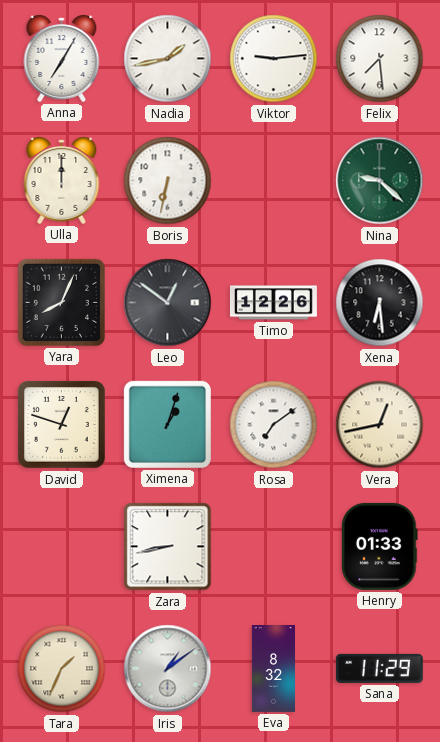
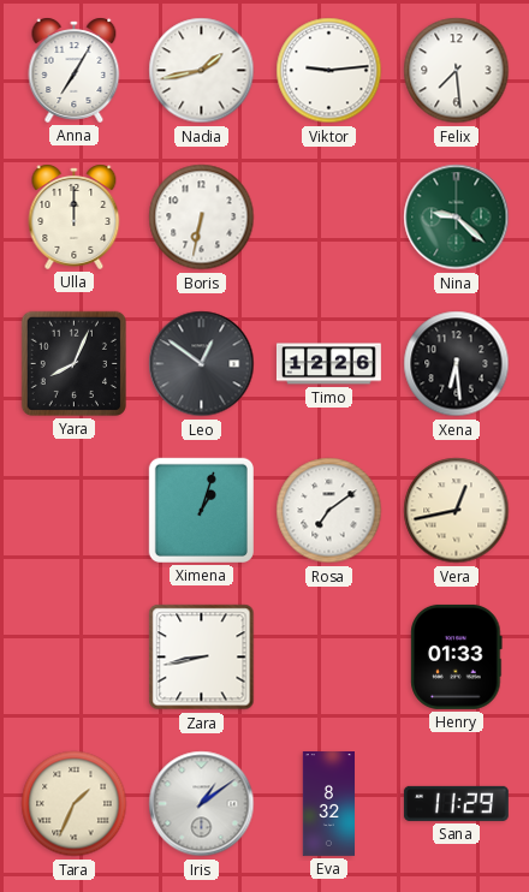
David: 12:48 -> none (62, 425)
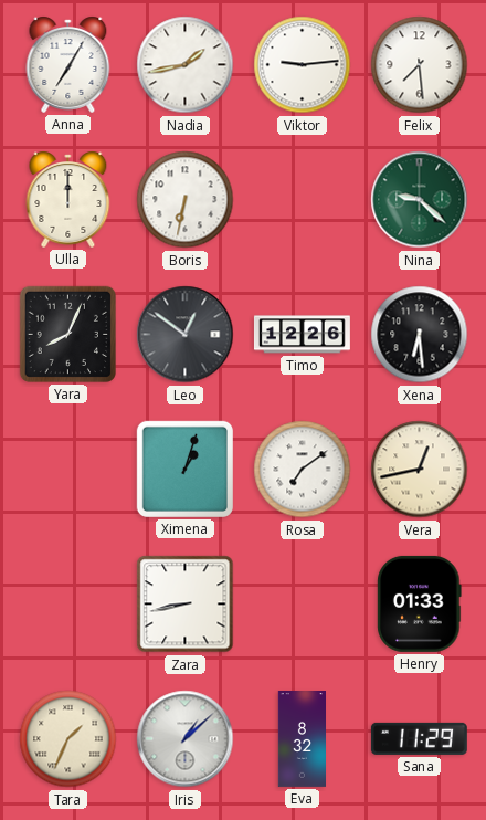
Iris: 1:09 -> 1:08 (186, 739)
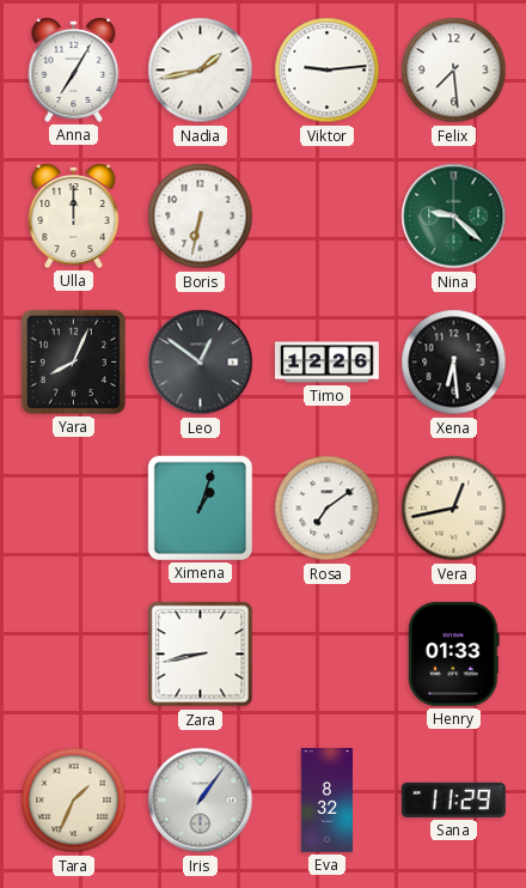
Iris: 1:08 -> 1:06 (201, 801)
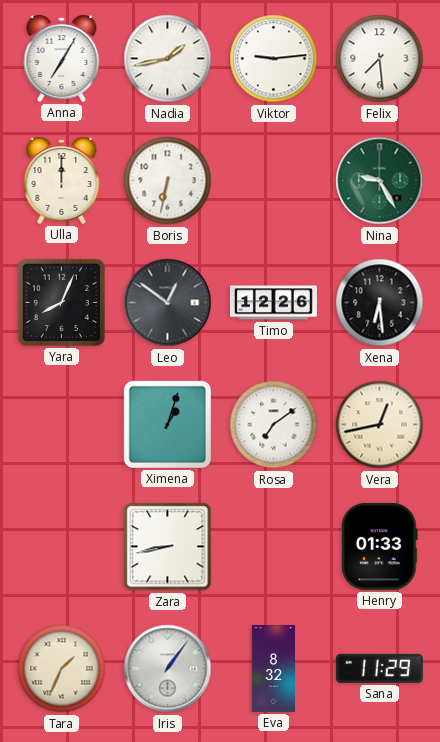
Nina: 9:22 -> 9:25 (380, 181)
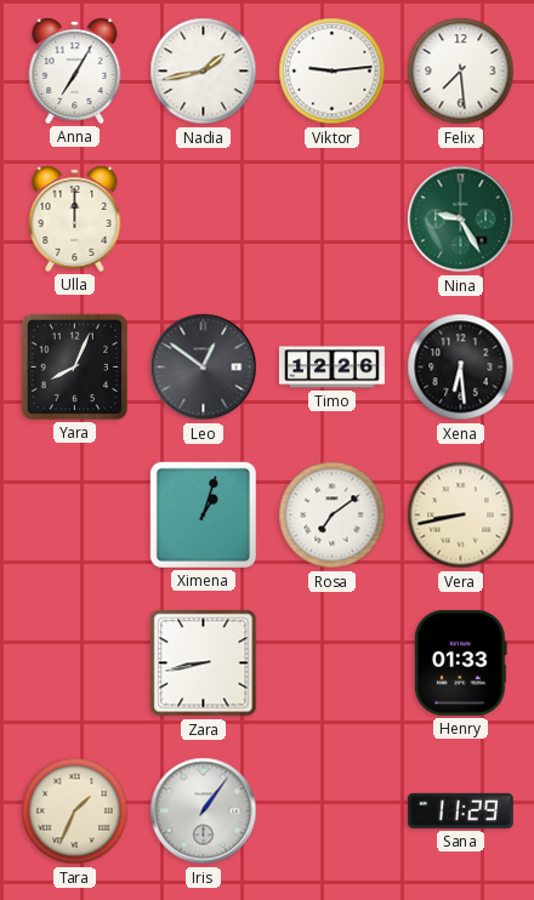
Boris: 6:32 -> none (168, 181)
Vera: 12:43 -> 8:43 (461, 515)
Eva: 8:32 -> none (273, 669)
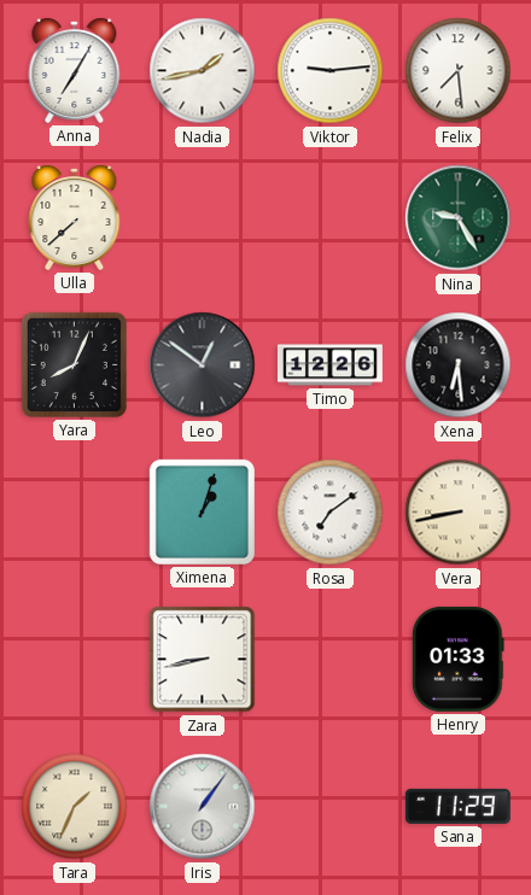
Ulla: 12:00 -> 7:38 (75, 217)
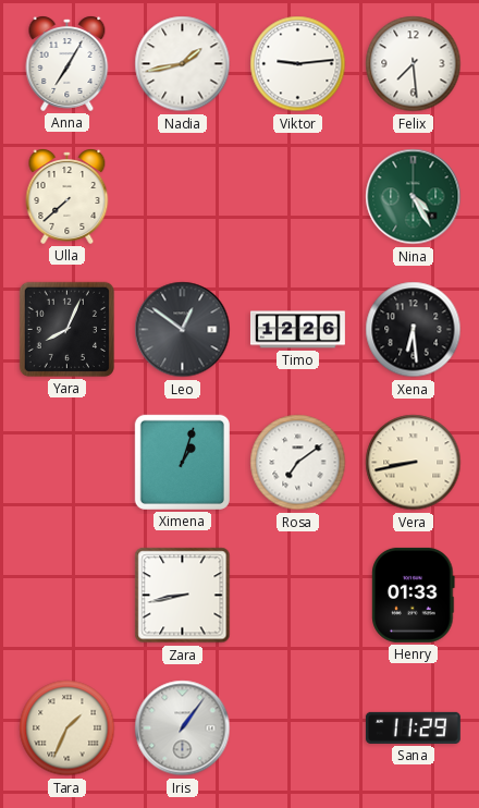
Nina: 9:25 -> 4:25 (414, 197)
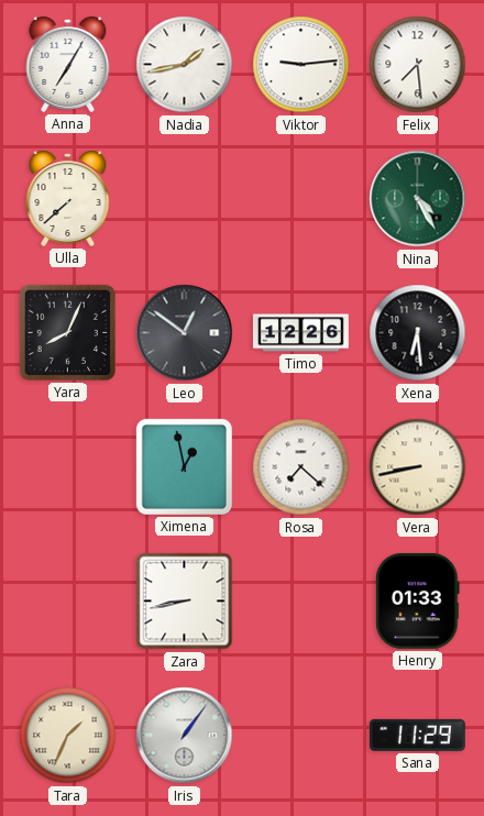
Ximena: 1:03 -> 12:58 (184, 466)
Rosa: 7:09 -> 7:22 (301, 467)
